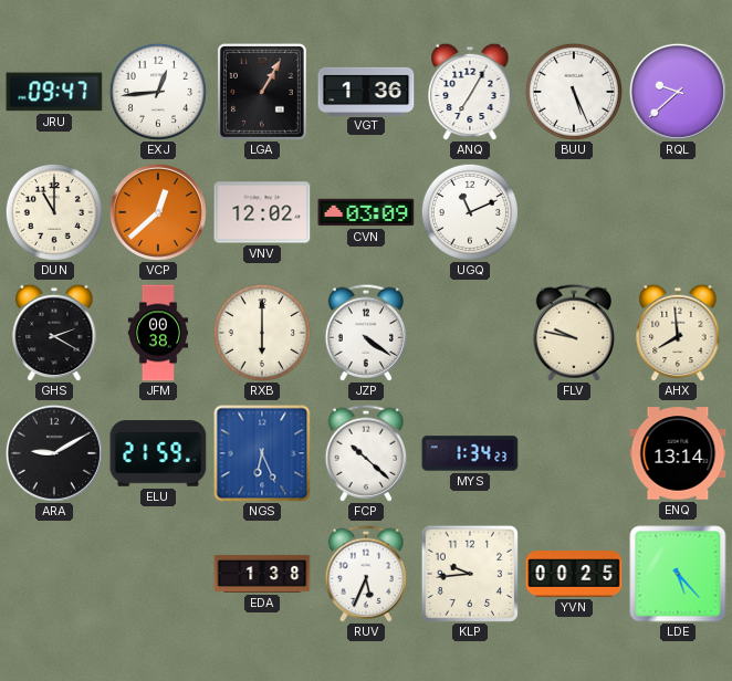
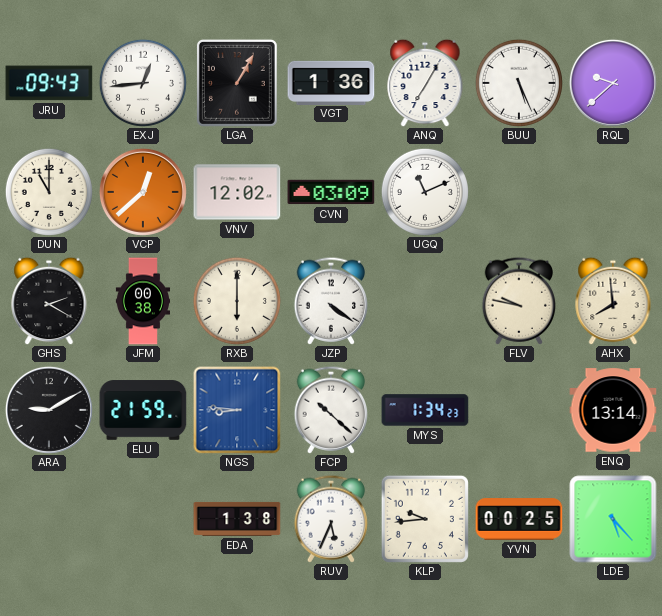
JRU: 09:47 -> 09:43 (49, 83)
NGS: 6:26 -> 8:46 (237, 410)
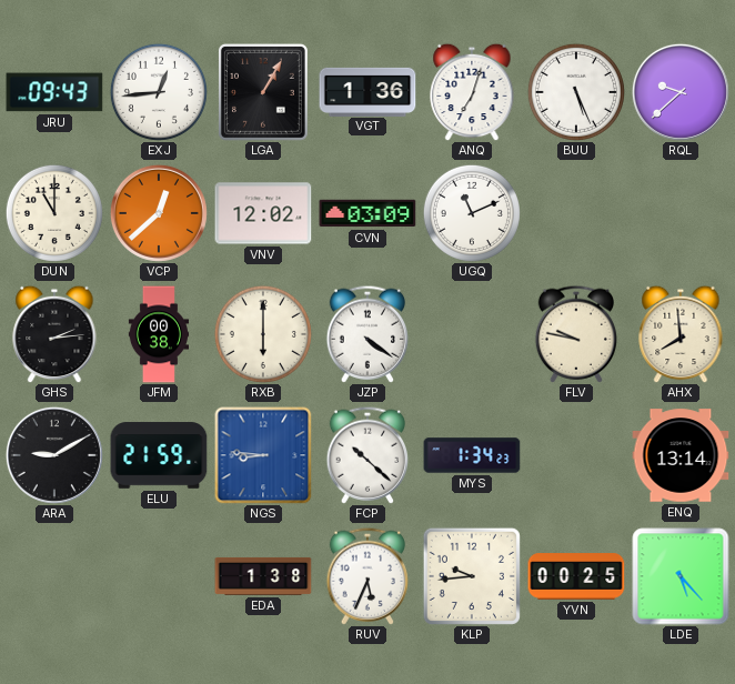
ANQ: 7:05 -> 7:03 (472, 92)
GHS: 2:20 -> 2:14 (54, 334)
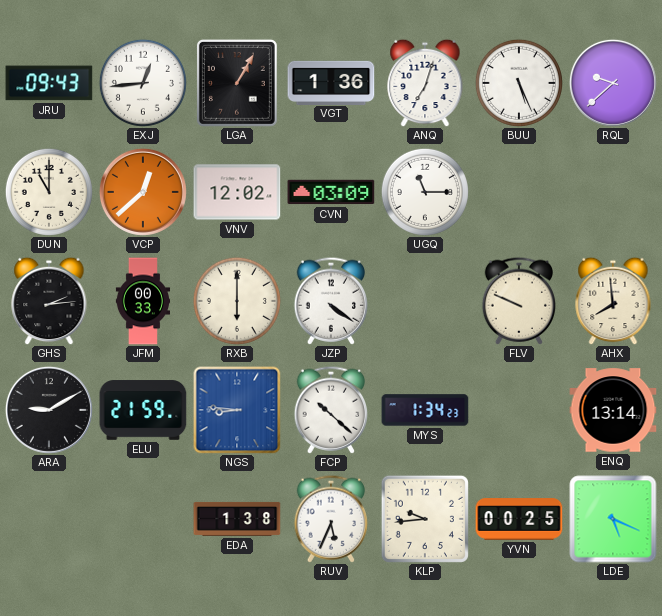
UGQ: 11:11 -> 11:15 (425, 192)
JFM: 00:38 -> 00:33 (142, 301)
FLV: 9:47 -> 9:49 (519, 301)
LDE: 5:23 -> 5:19 (613, 519)
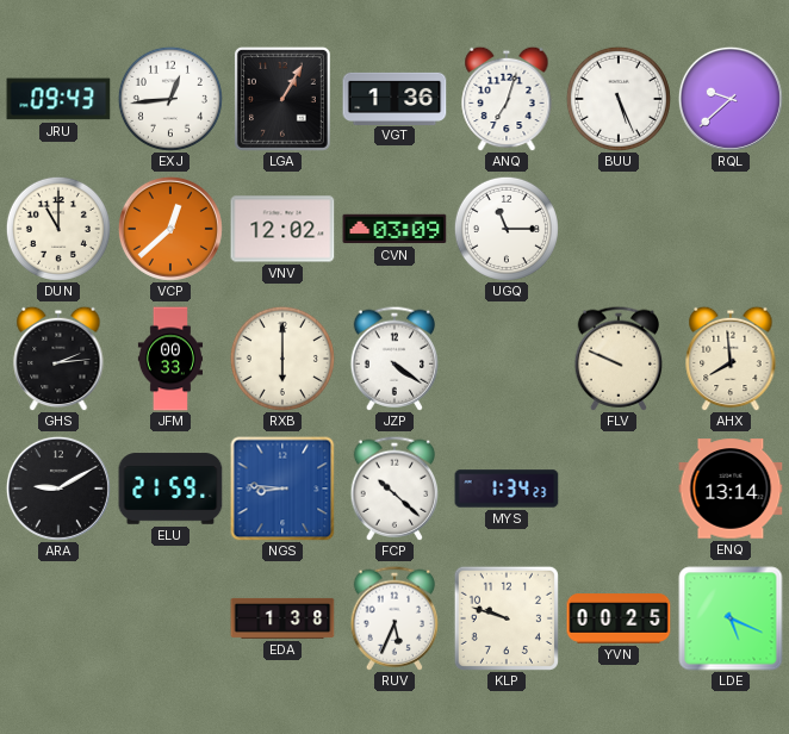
KLP: 9:44 -> 9:48 (507, 618)
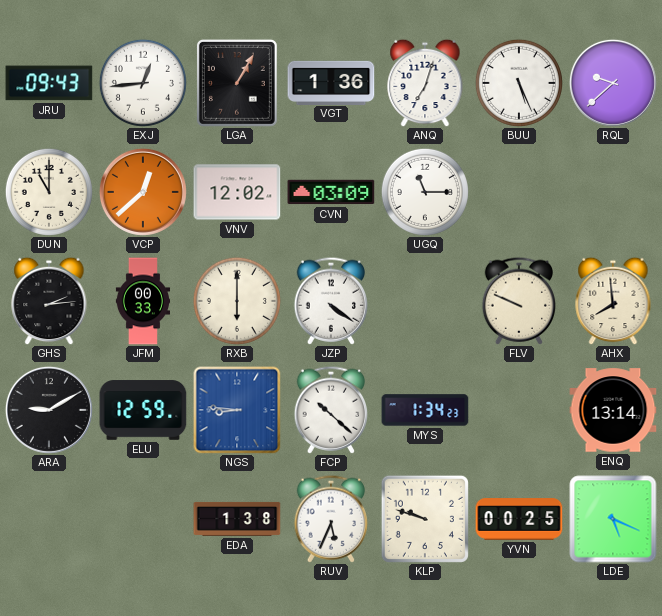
ELU: 21:59 -> 12:59 (143, 410)
